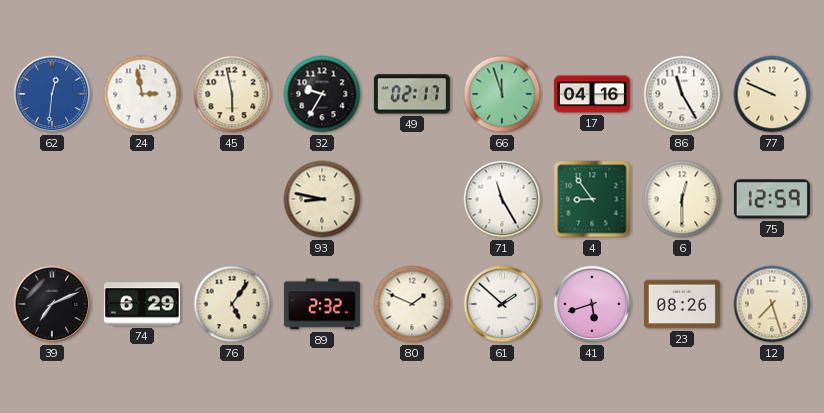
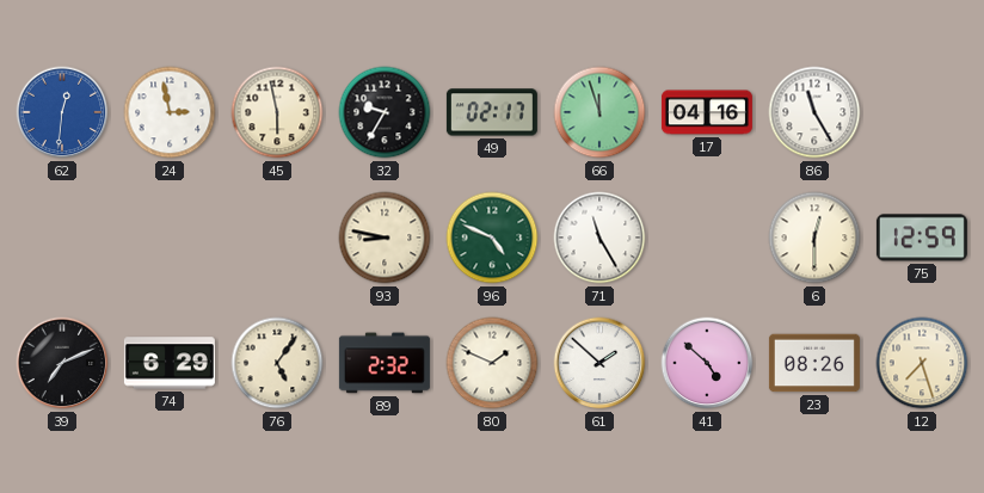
77: 9:49 -> none (772, 94)
96: none -> 4:49 (492, 238)
4: 8:54 -> none (592, 199)
41: 5:42 -> 4:52 (707, 363)
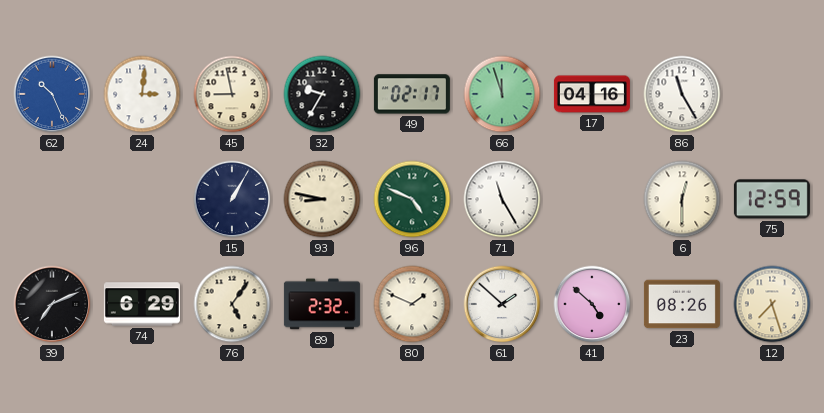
62: 12:31 -> 10:26 (52, 94)
24: 2:58 -> 3:01 (142, 94)
45: 5:58 -> 8:58 (232, 94)
15: none -> 1:05 (232, 199)
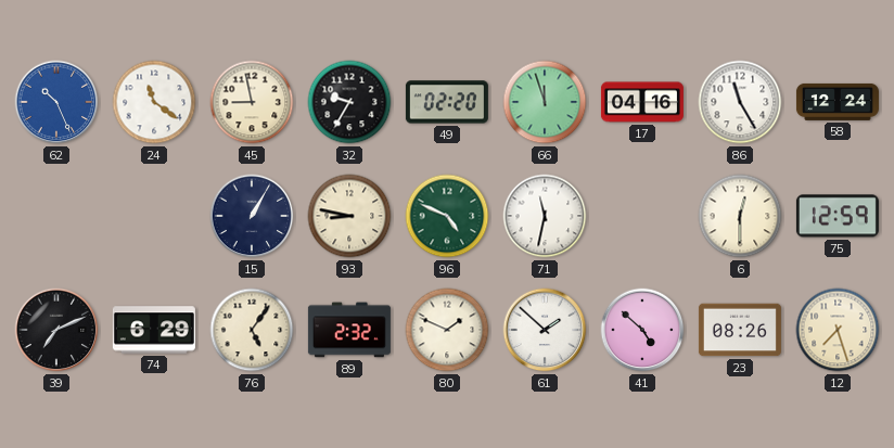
24: 3:01 -> 11:21 (154, 102)
49: 02:17 -> 02:20 (447, 102)
58: none -> 12:24 (838, 102)
71: 11:25 -> 11:32 (545, 216)
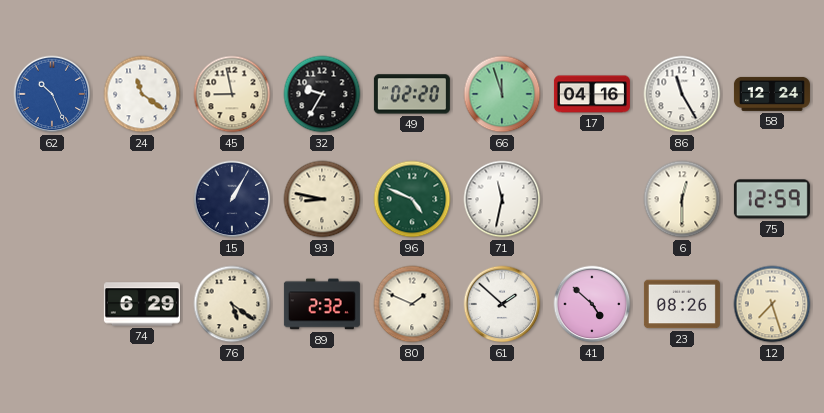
39: 7:11 -> none (56, 330)
76: 5:06 -> 5:21 (232, 304)
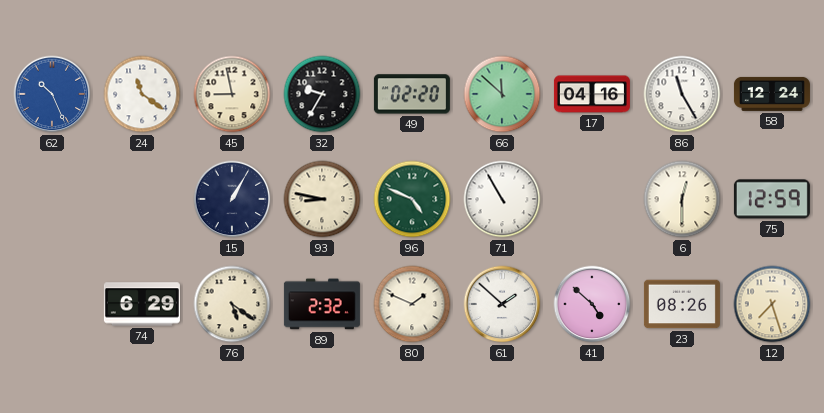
66: 11:57 -> 11:52 (502, 94)
71: 11:32 -> 10:55 (502, 199)
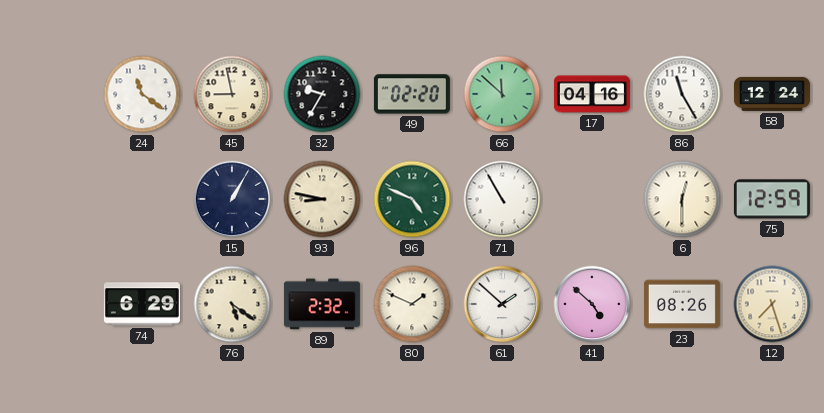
62: 10:26 -> none (52, 94)
